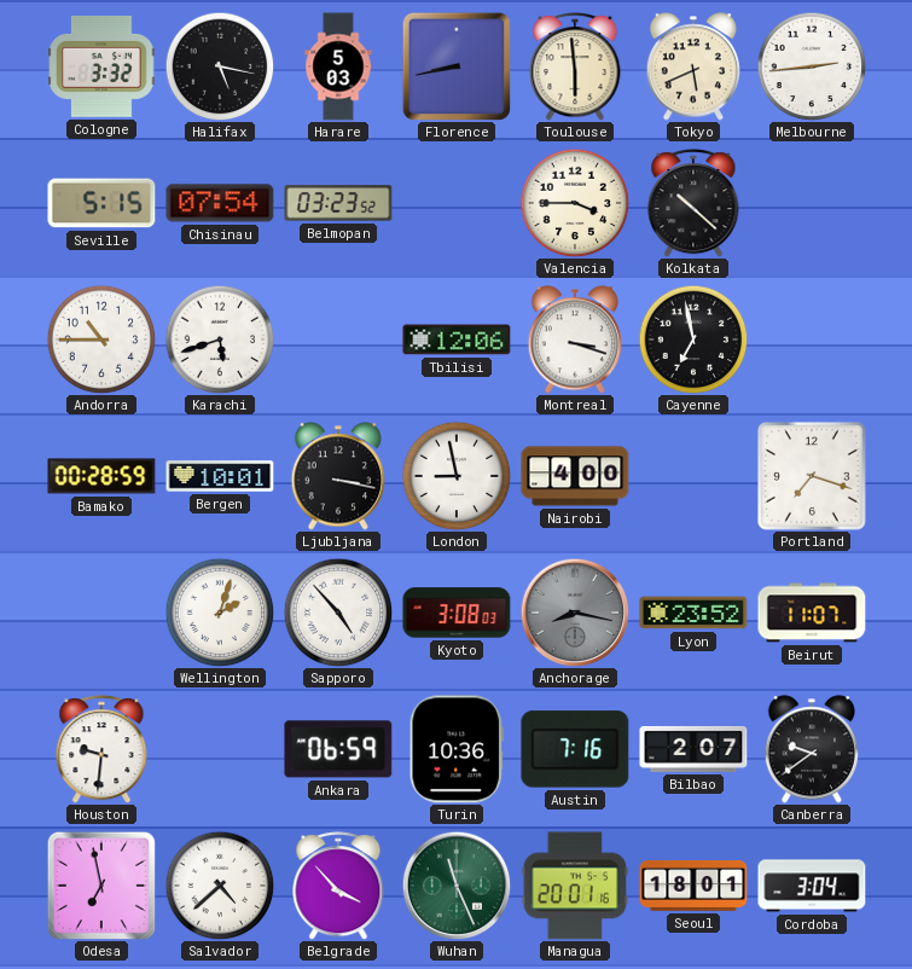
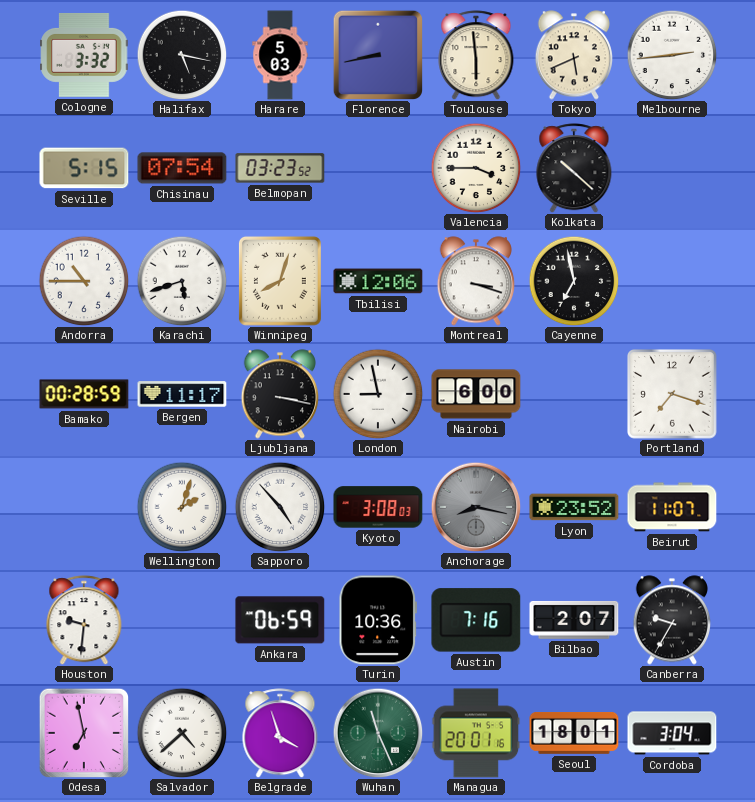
Winnipeg: none -> 8:03 (280, 281)
Bergen: 10:01 -> 11:17 (182, 394)
Nairobi: 4:00 -> 6:00 (476, 394)
Canberra: 9:39 -> 9:35 (671, 620)
Belgrade: 3:53 -> 3:57 (280, 733)
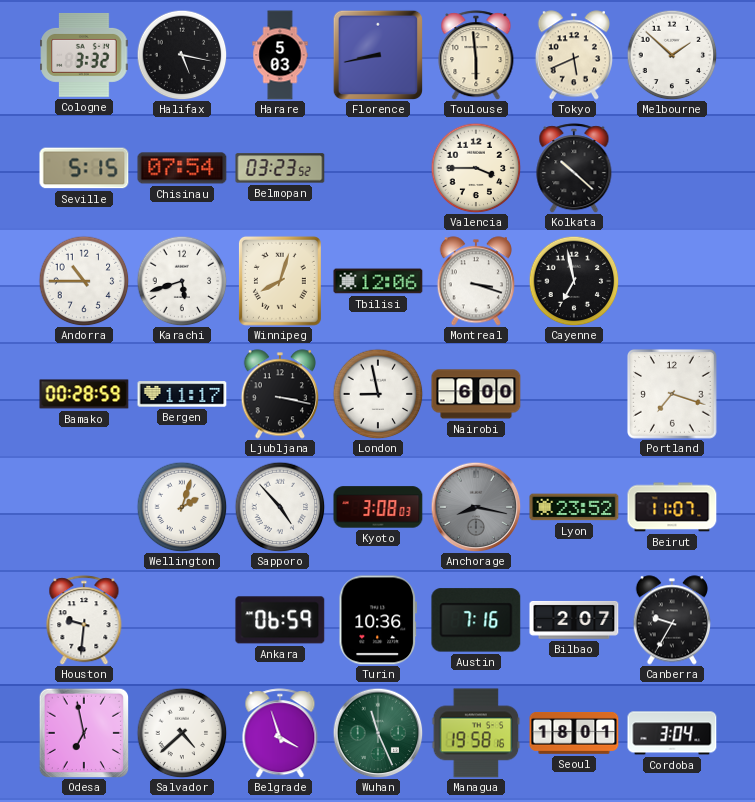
Melbourne: 2:44 -> 1:52 (672, 55)
Managua: 20:01 -> 19:58 (476, 733)
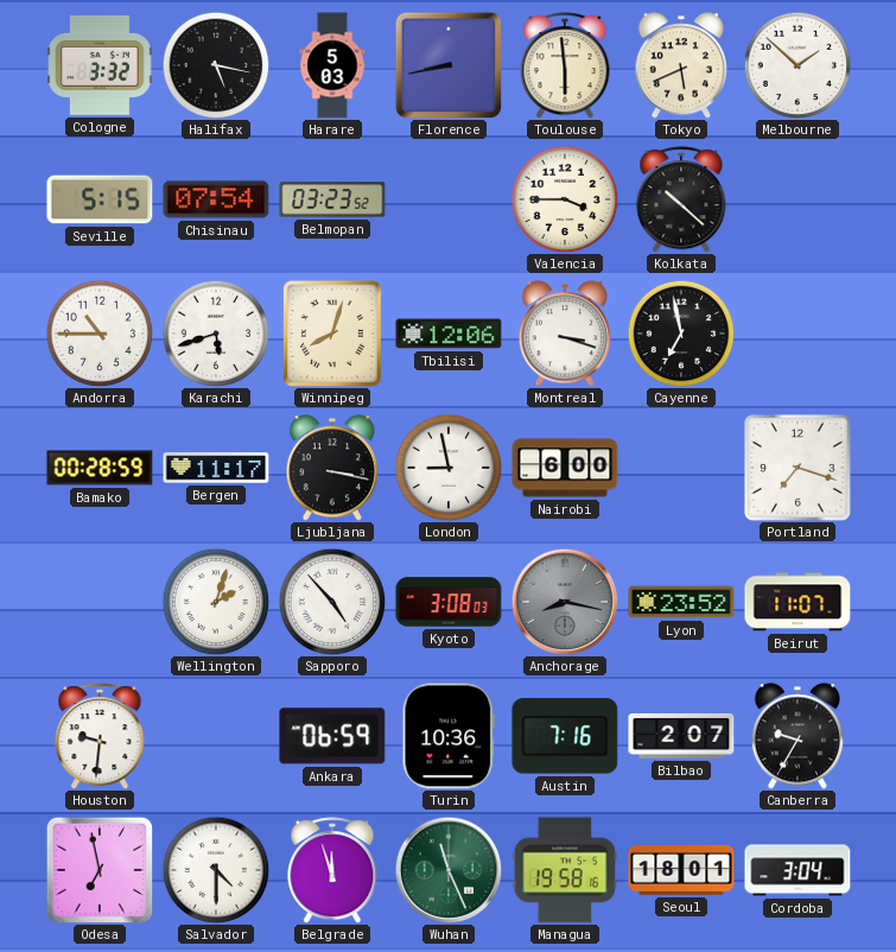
Salvador: 4:38 -> 4:30 (216, 870)
Belgrade: 3:57 -> 11:57 (332, 870)
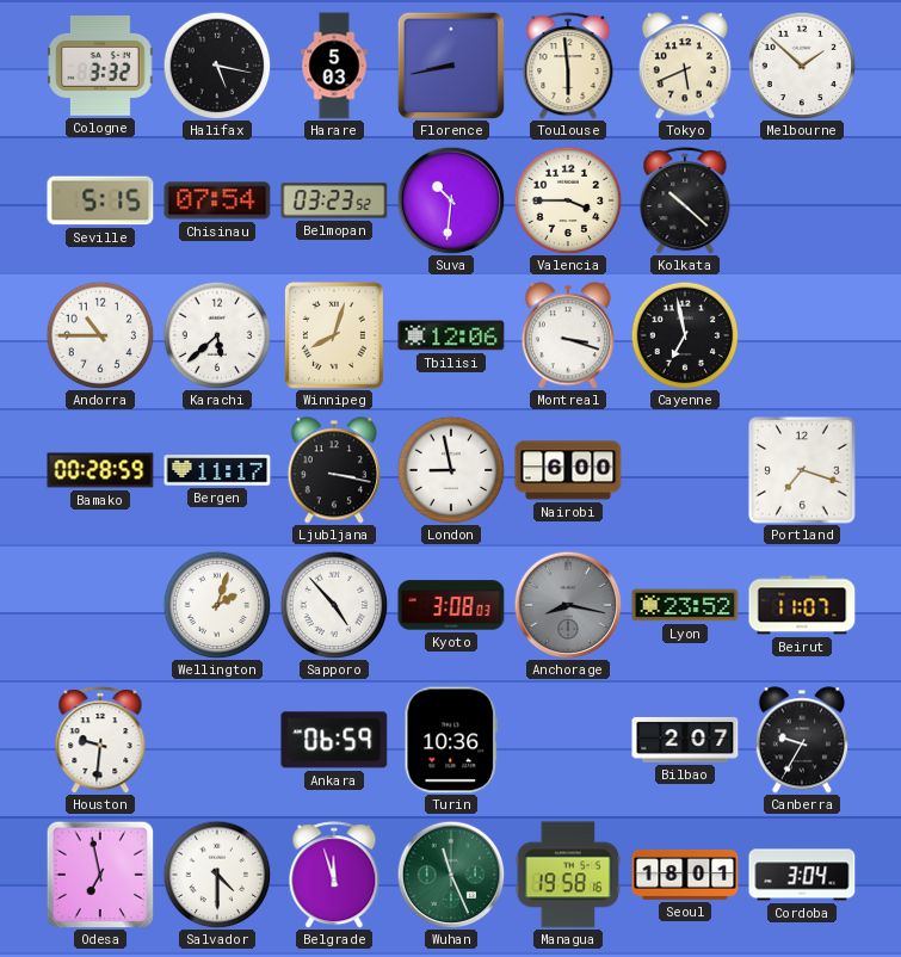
Suva: none -> 10:31 (451, 200)
Karachi: 5:42 -> 5:38 (217, 335)
Austin: 7:16 -> none (565, 736)
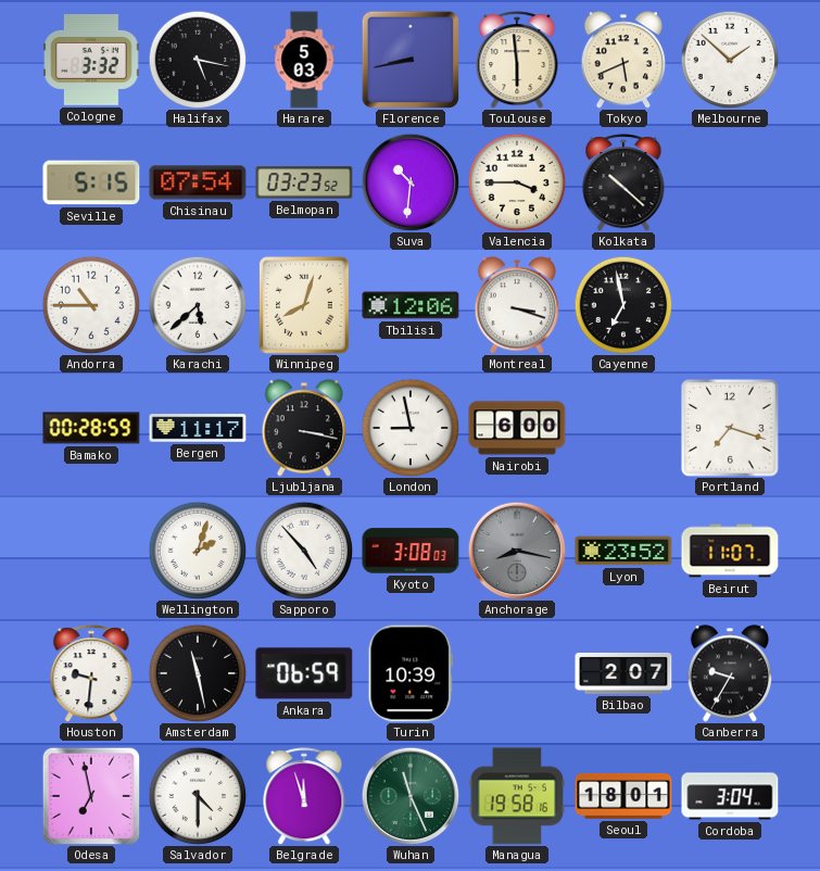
Amsterdam: none -> 11:28 (198, 673)
Turin: 10:36 -> 10:39 (409, 673)
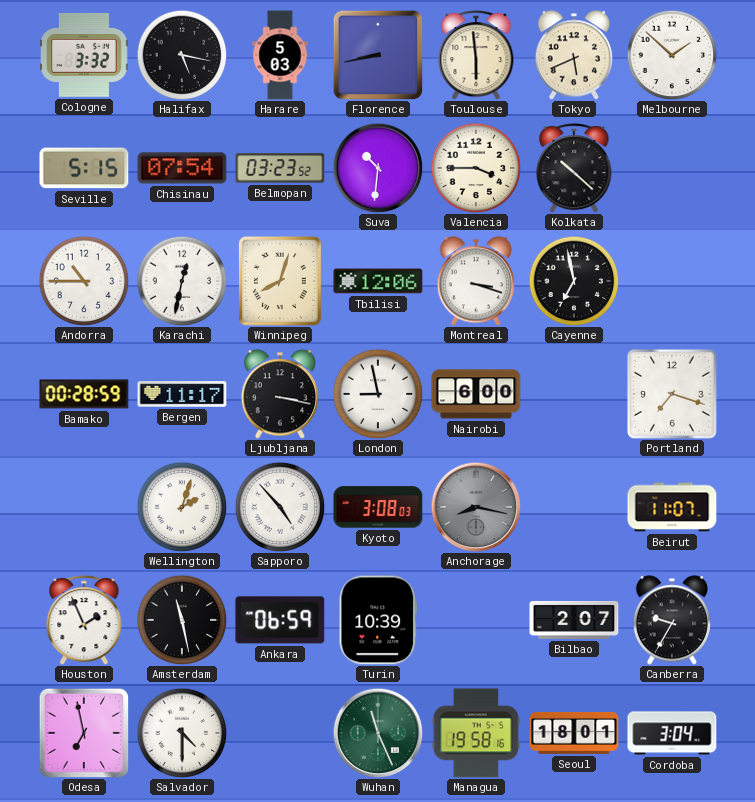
Karachi: 5:38 -> 12:32 (182, 281)
Lyon: 23:52 -> none (623, 551)
Houston: 9:31 -> 1:56 (84, 620)
Belgrade: 11:57 -> none (304, 796)
